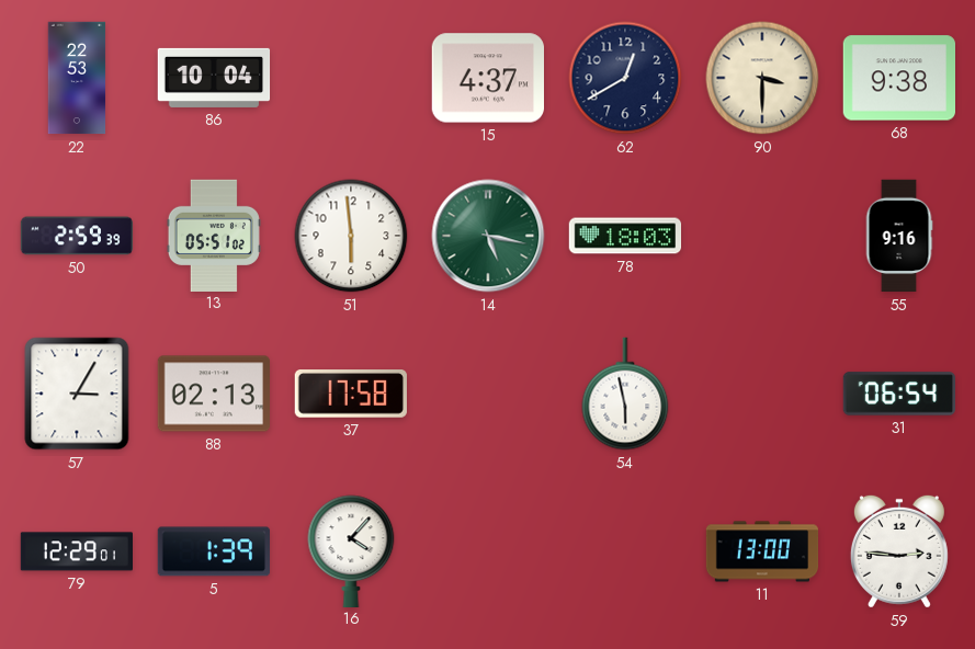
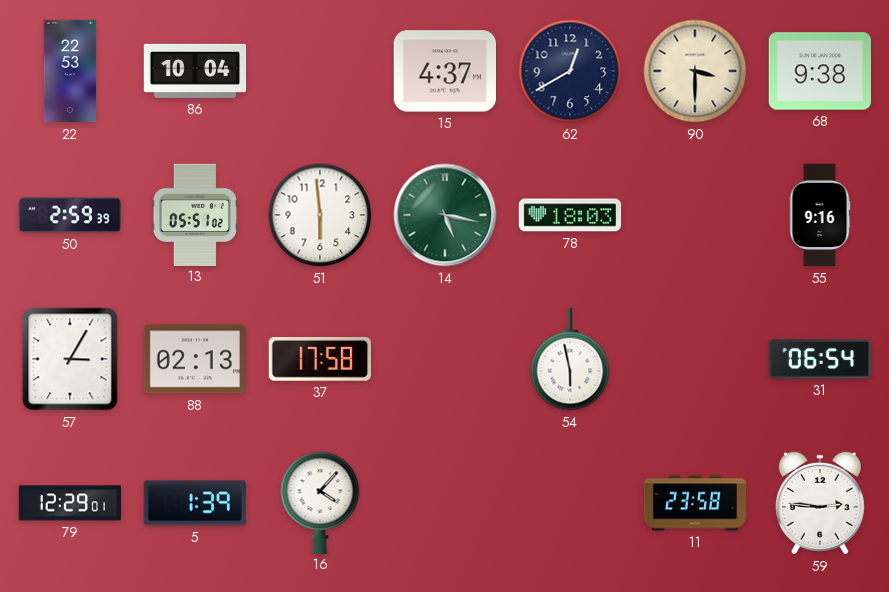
11: 13:00 -> 23:58 (695, 503)
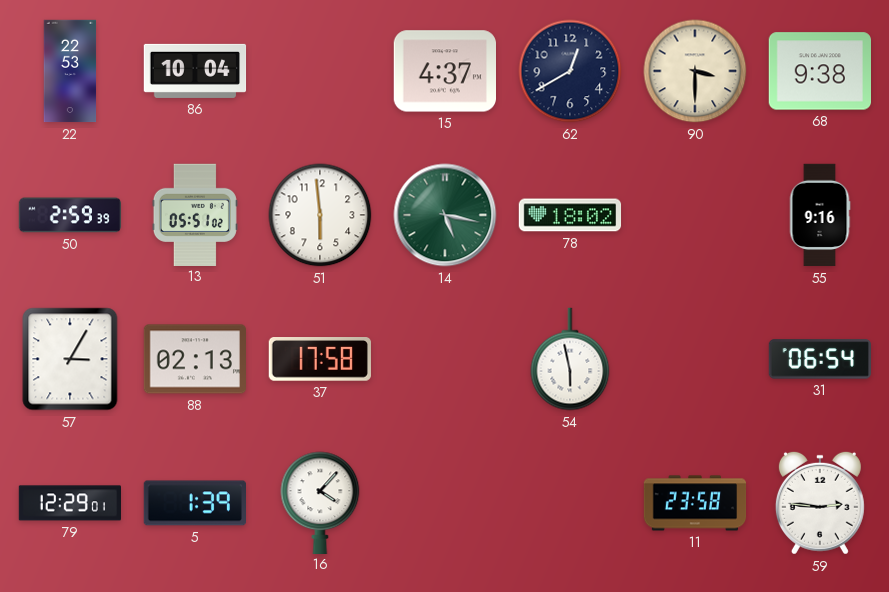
78: 18:03 -> 18:02 (570, 215)
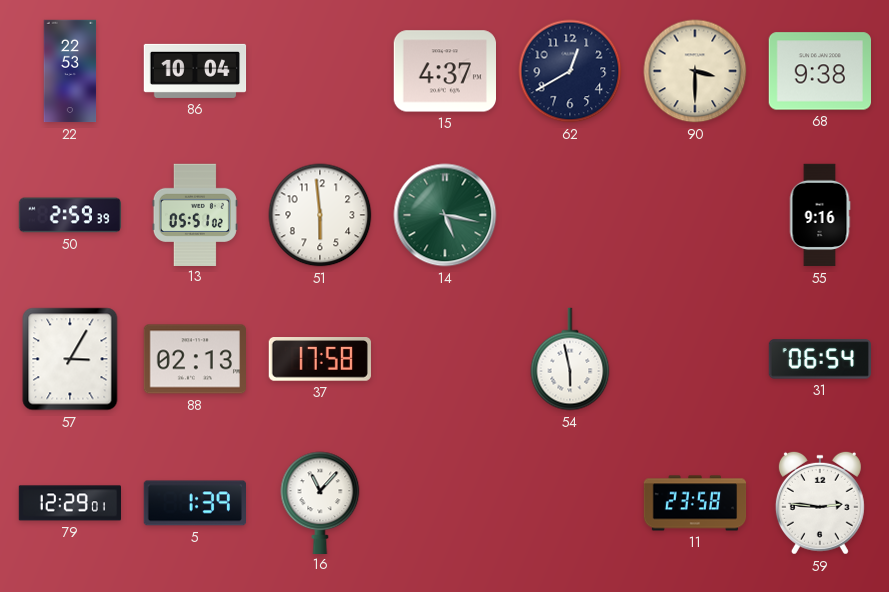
78: 18:02 -> none (570, 215)
16: 4:07 -> 11:07 (320, 502)
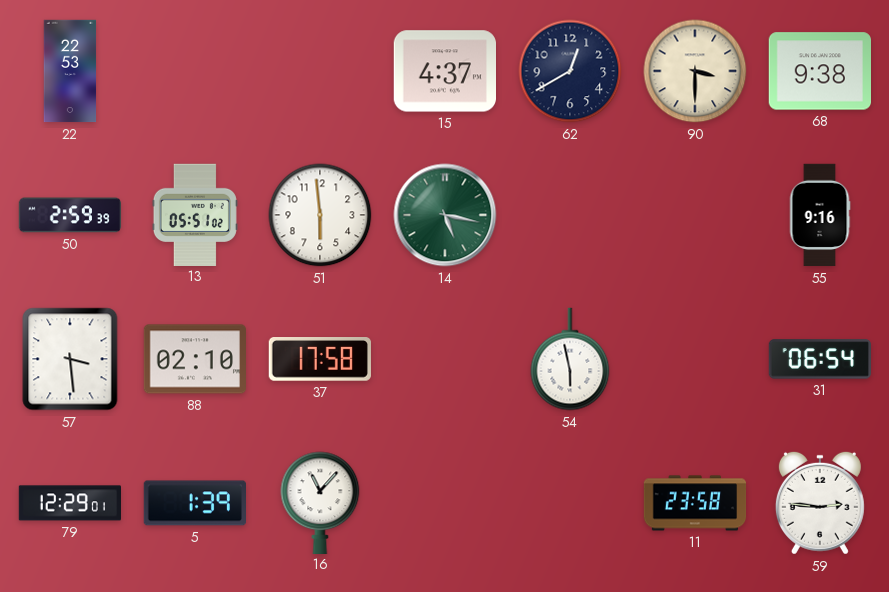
86: 10:04 -> none (195, 71)
57: 3:05 -> 3:29 (70, 359)
88: 02:13 -> 02:10 (194, 359)
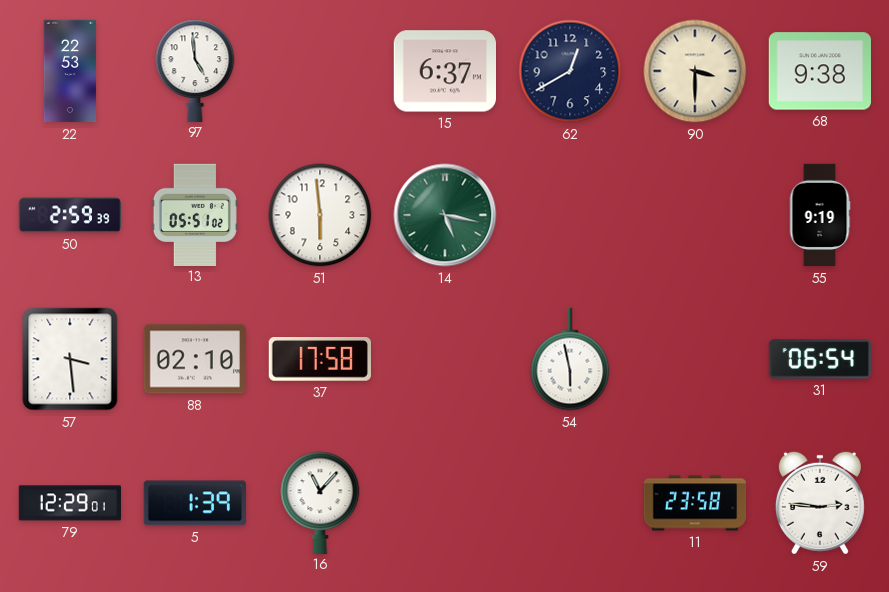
97: none -> 4:59 (195, 70)
15: 4:37 -> 6:37 (444, 71)
55: 9:16 -> 9:19 (820, 215)
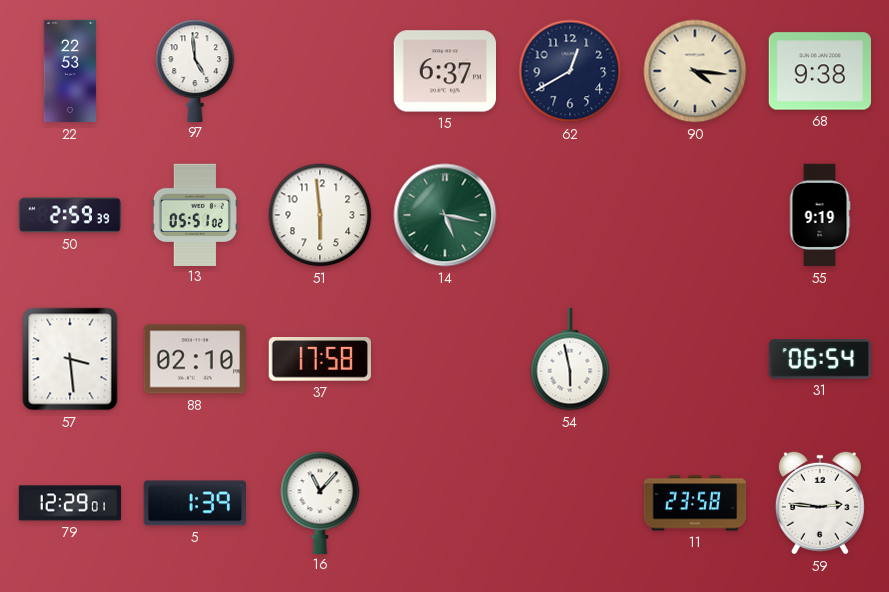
90: 3:30 -> 4:16 (695, 71)
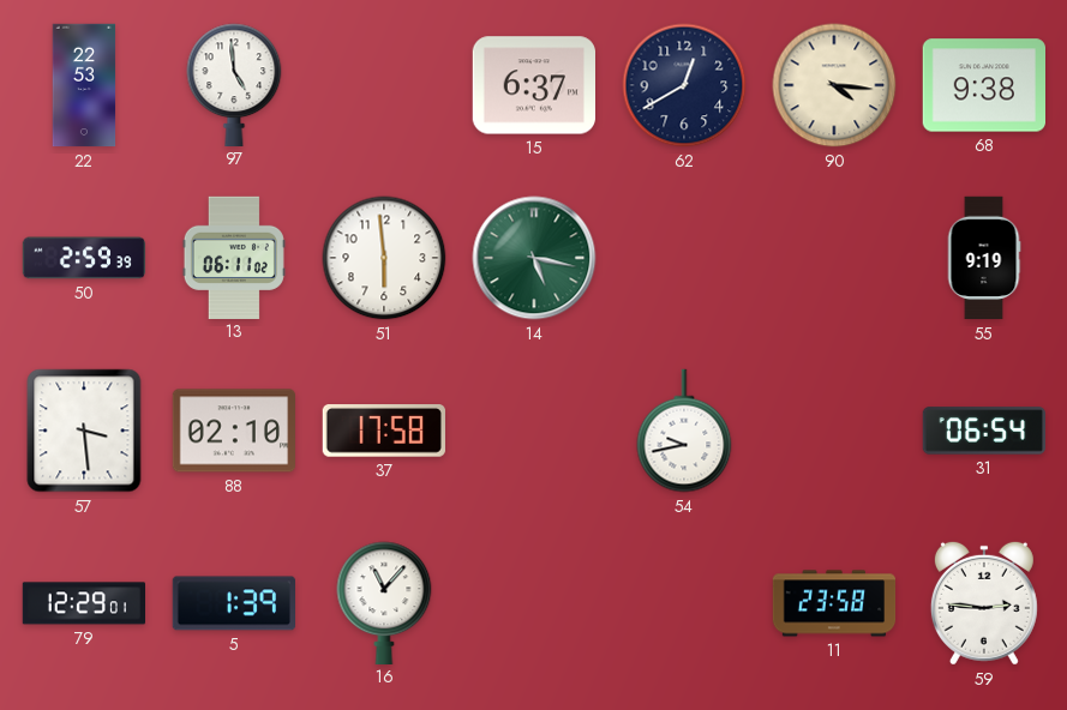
13: 05:51 -> 06:11 (234, 257)
54: 5:58 -> 9:43 (684, 431)
